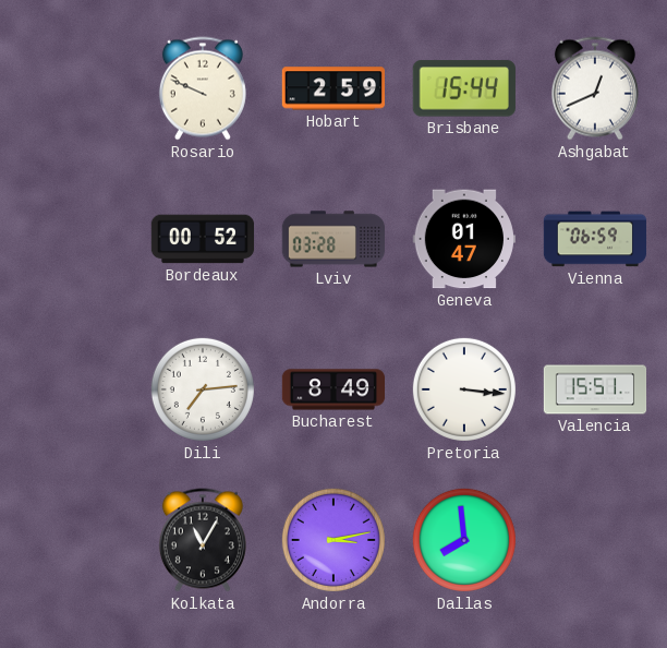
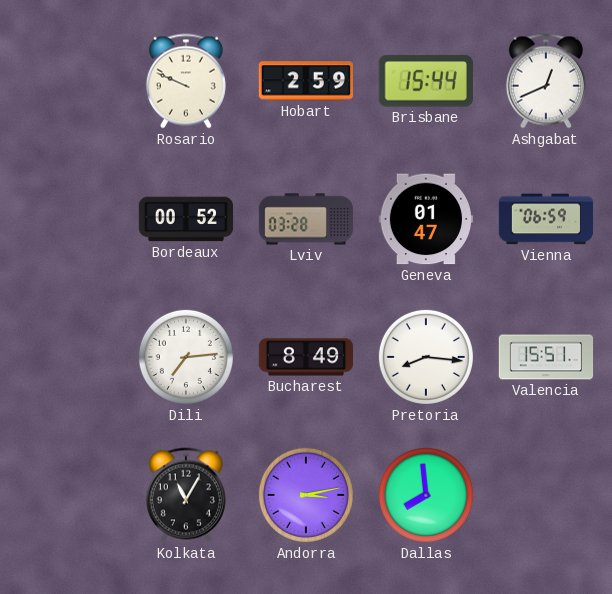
Pretoria: 3:16 -> 8:16 (426, 357)
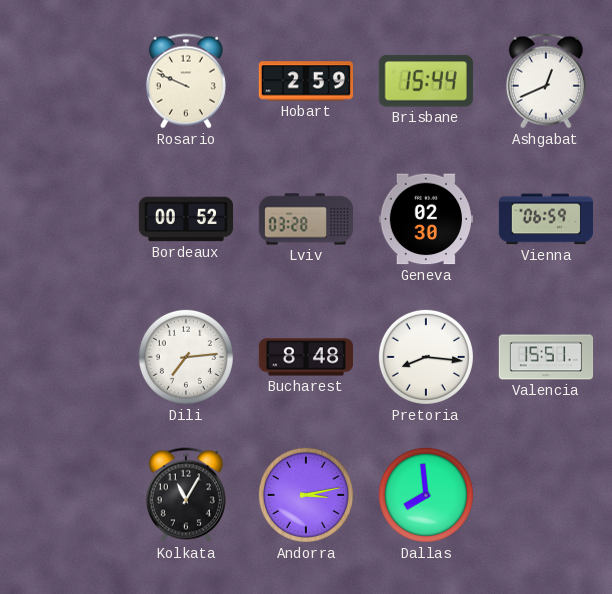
Geneva: 01:47 -> 02:30 (425, 219)
Bucharest: 8:49 -> 8:48 (306, 357)
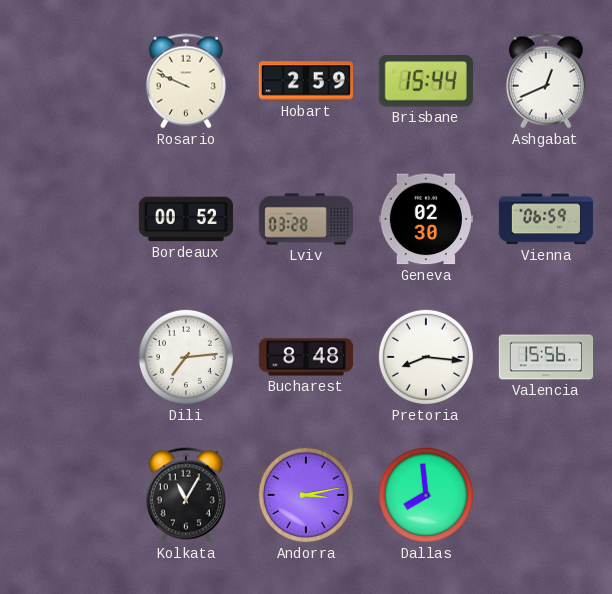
Valencia: 15:51 -> 15:56 (546, 357)
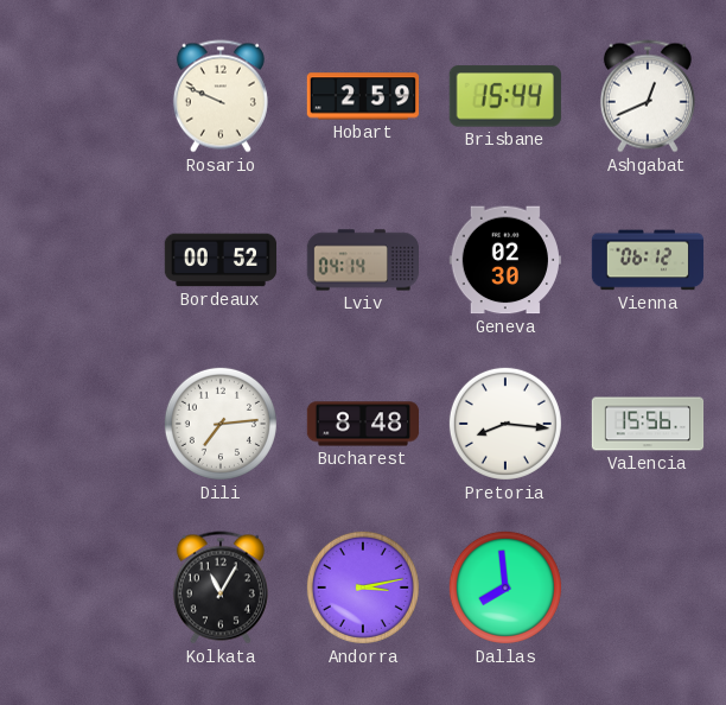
Lviv: 03:28 -> 04:14 (362, 260)
Vienna: 06:59 -> 06:12 (648, 260)
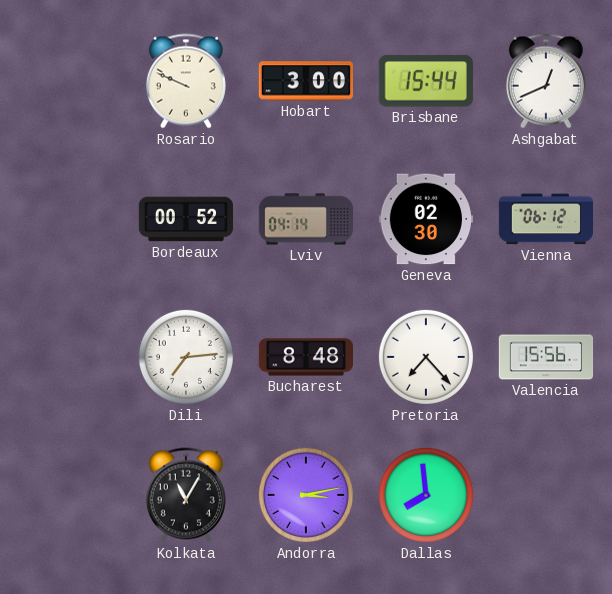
Hobart: 2:59 -> 3:00 (305, 81)
Pretoria: 8:16 -> 7:23 (426, 357)
